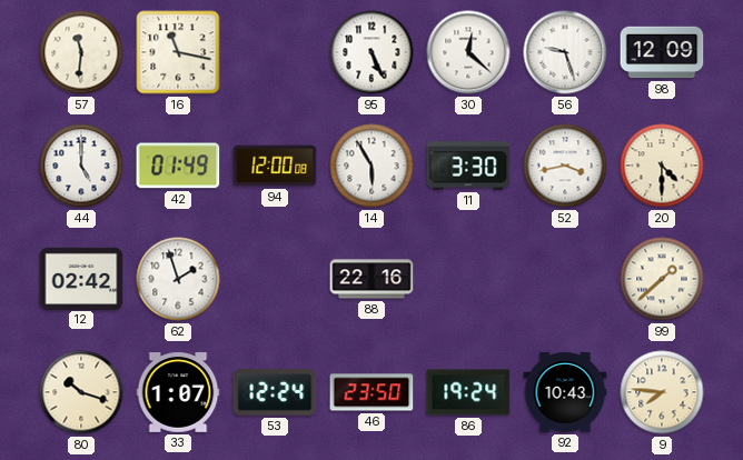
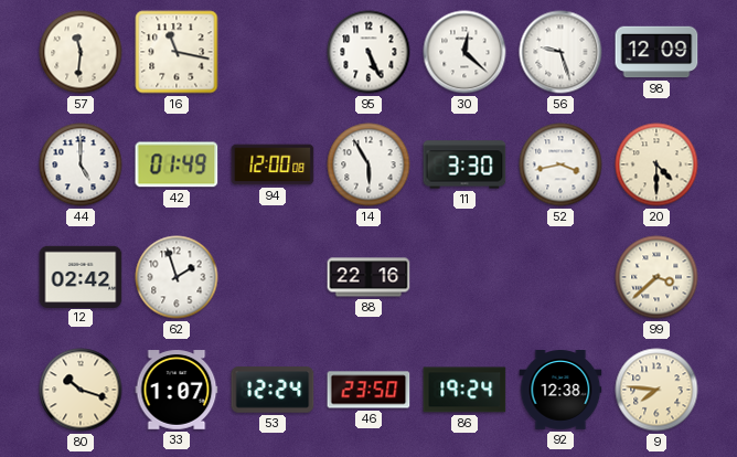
99: 1:38 -> 3:38 (656, 277)
92: 10:43 -> 12:38 (560, 390)
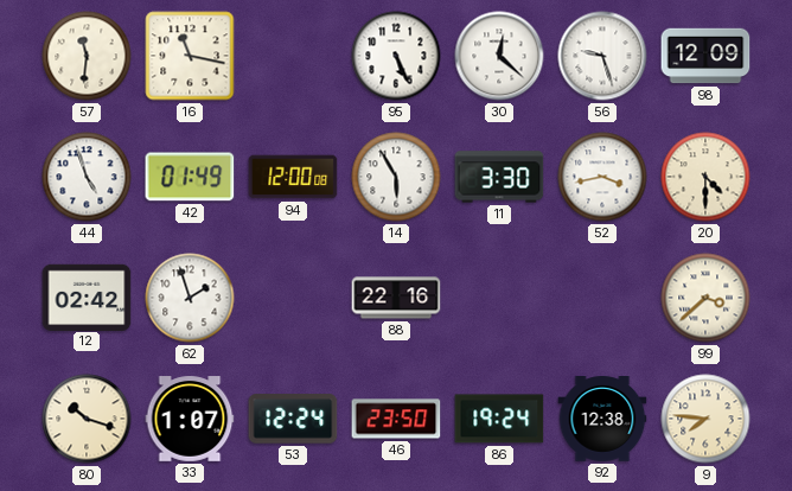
44: 5:00 -> 4:57 (87, 177)
